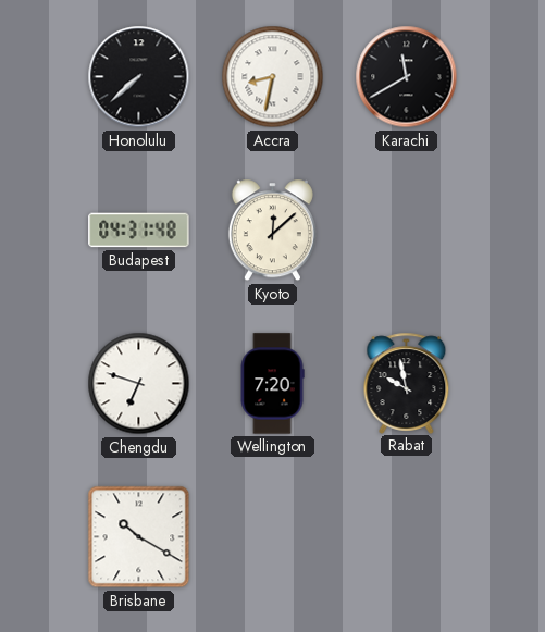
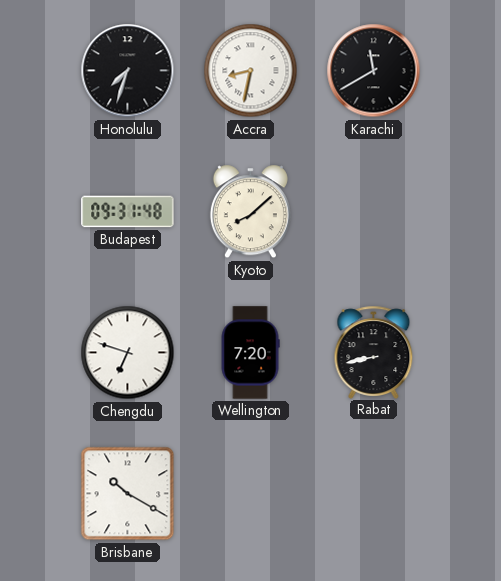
Honolulu: 7:38 -> 7:33 (128, 71)
Budapest: 04:31 -> 09:31 (128, 212)
Kyoto: 12:08 -> 8:08 (250, 212)
Rabat: 9:58 -> 8:43 (374, 352)
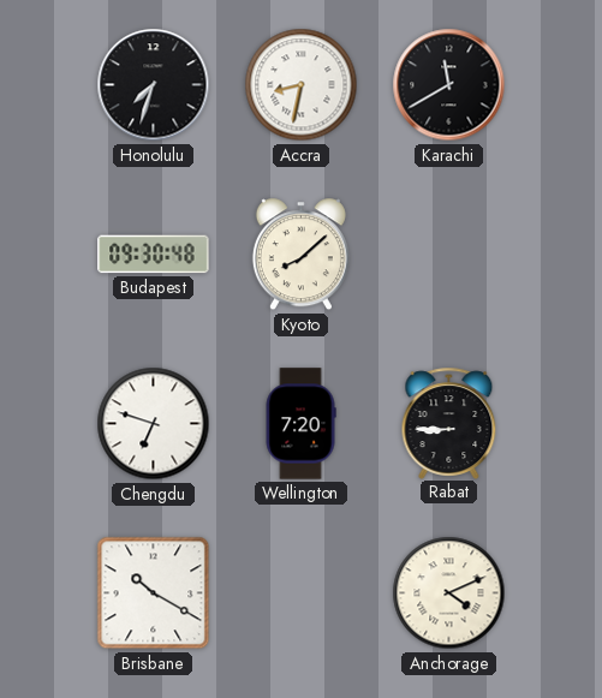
Budapest: 09:31 -> 09:30 (154, 255)
Rabat: 8:43 -> 8:45 (449, 423)
Anchorage: none -> 4:11 (449, 593)
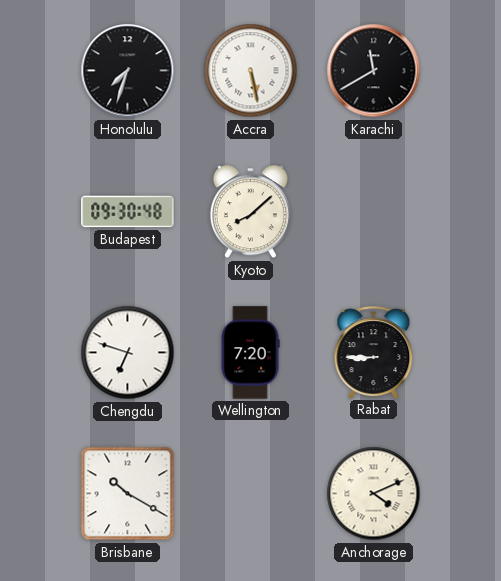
Accra: 8:32 -> 5:28 (251, 71)
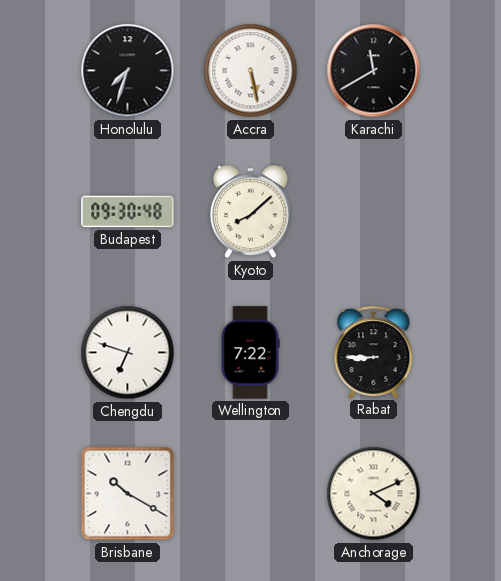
Wellington: 7:20 -> 7:22 (250, 353)
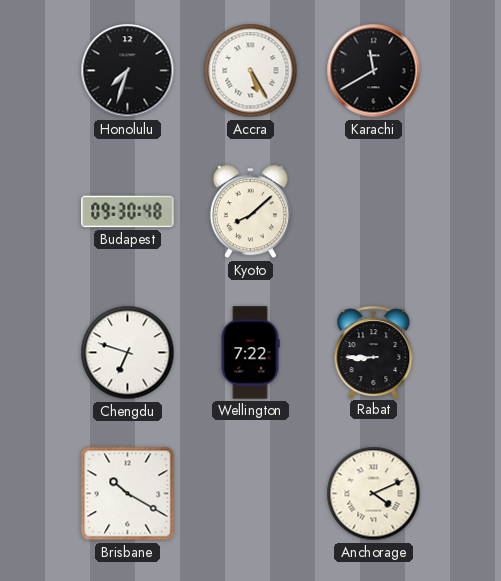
Accra: 5:28 -> 5:25 (251, 71)
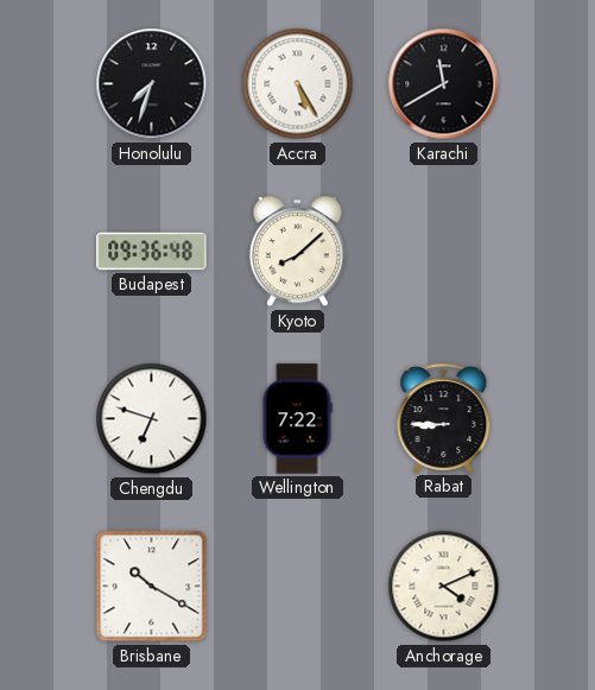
Budapest: 09:30 -> 09:36 (152, 252)
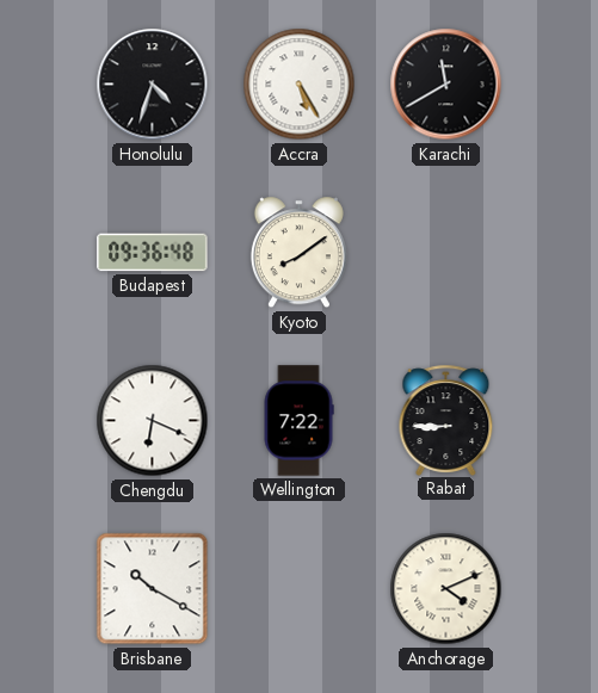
Honolulu: 7:33 -> 4:33 (153, 85)
Kyoto: 8:08 -> 8:09 (298, 253)
Chengdu: 6:48 -> 6:19 (153, 421)
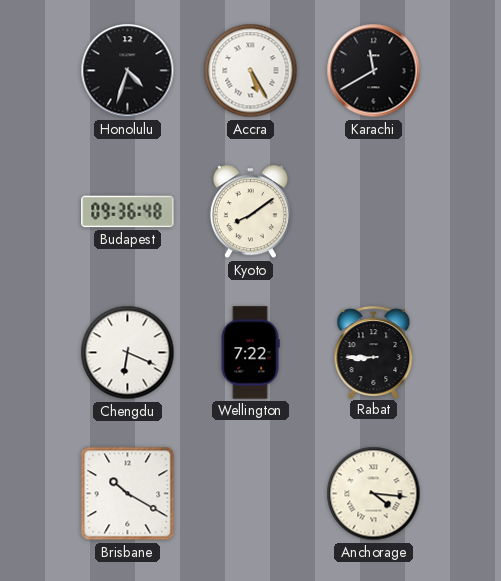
Anchorage: 4:11 -> 4:16 (374, 494)
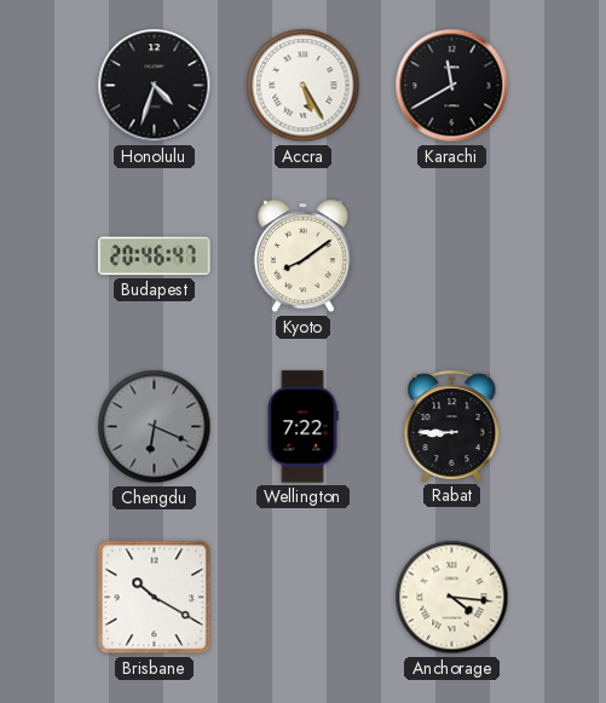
Budapest: 09:36 -> 20:46 (155, 257)
Chengdu dial: white -> grey (155, 427)
